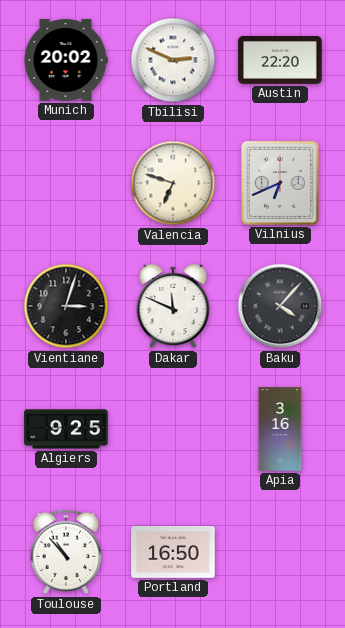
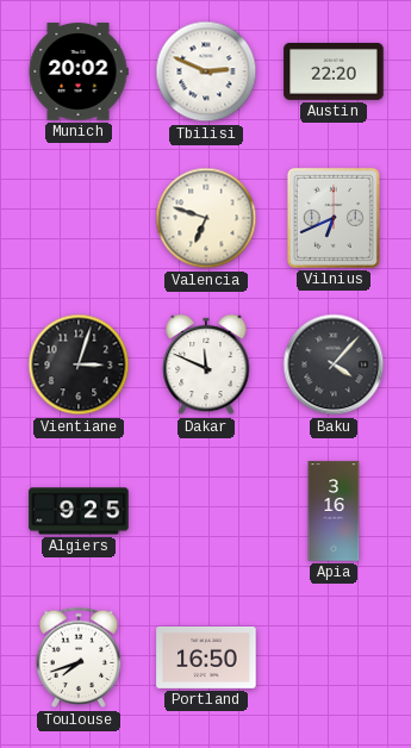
Toulouse: 10:53 -> 7:42 (79, 657)
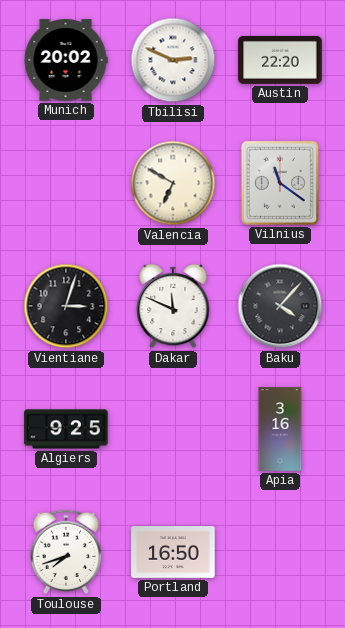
Valencia: 6:48 -> 6:50 (173, 183)
Vilnius: 6:41 -> 11:21 (280, 183)
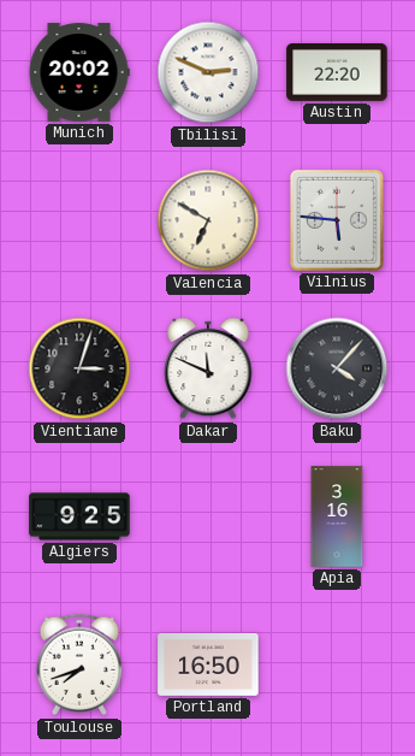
Vilnius: 11:21 -> 5:46 (337, 220)
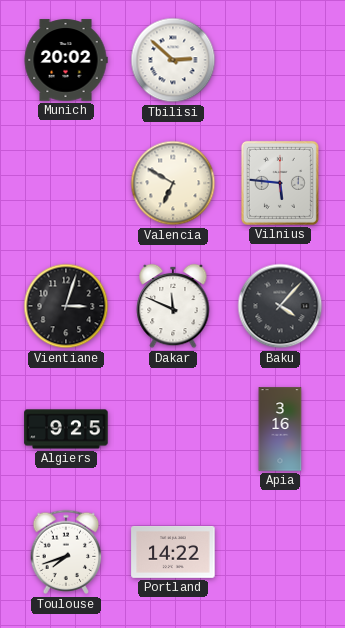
Tbilisi: 2:49 -> 2:52 (173, 60)
Austin: 22:20 -> none (337, 72)
Portland: 16:50 -> 14:22 (173, 552)
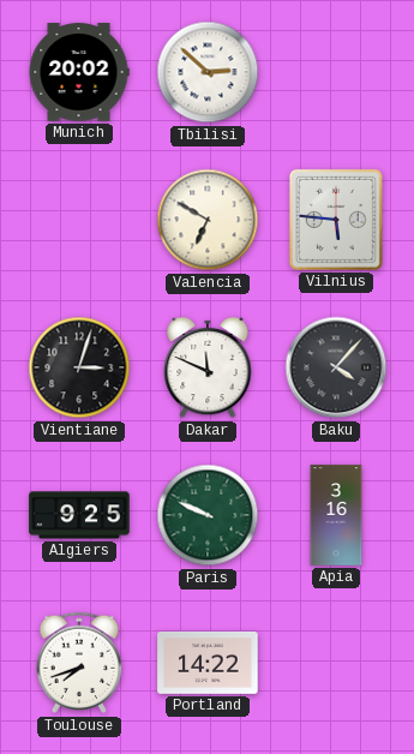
Paris: none -> 9:49 (208, 515)
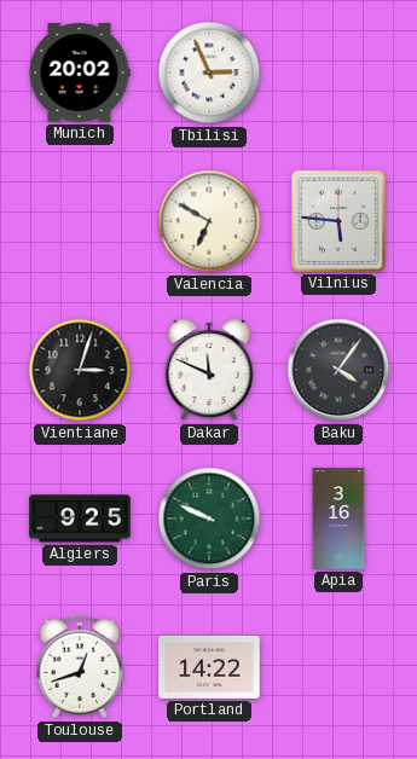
Tbilisi: 2:52 -> 2:56 (209, 73)
Baku: 4:07 -> 4:06 (338, 370)
Toulouse: 7:42 -> 12:42 (80, 667)
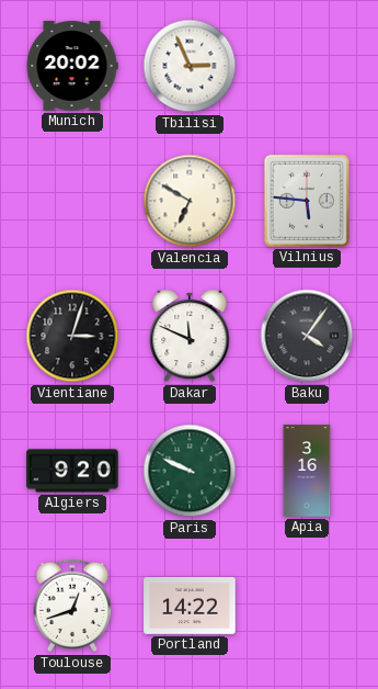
Algiers: 9:25 -> 9:20 (72, 471)
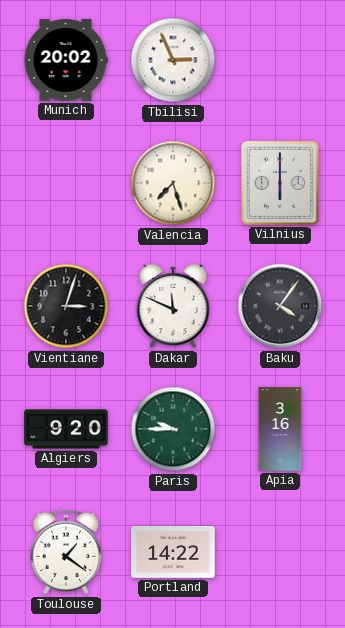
Valencia: 6:50 -> 7:27 (173, 183)
Vilnius: 5:46 -> 6:00 (280, 183)
Paris: 9:49 -> 9:45 (173, 429)
Toulouse: 12:42 -> 1:21 (66, 552)
